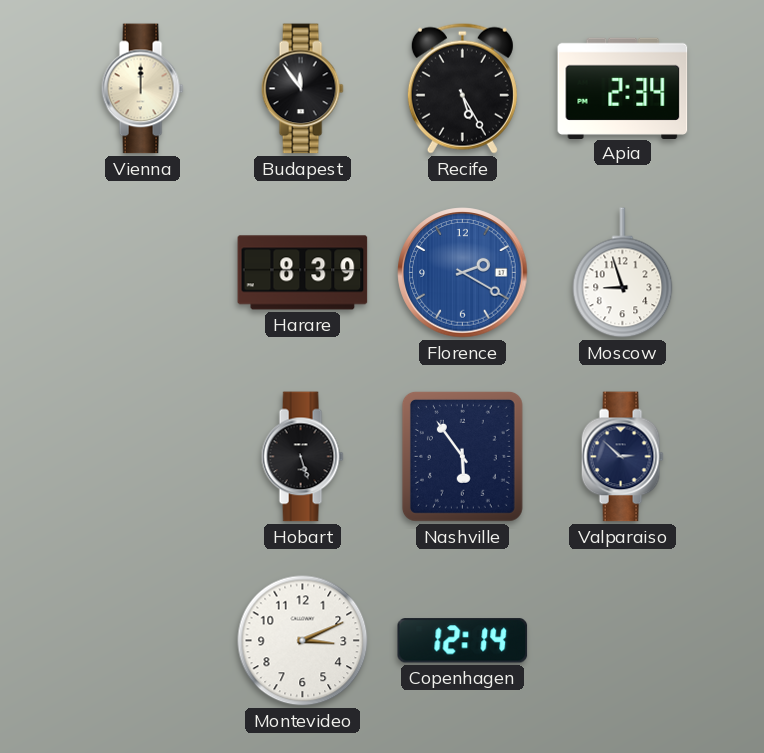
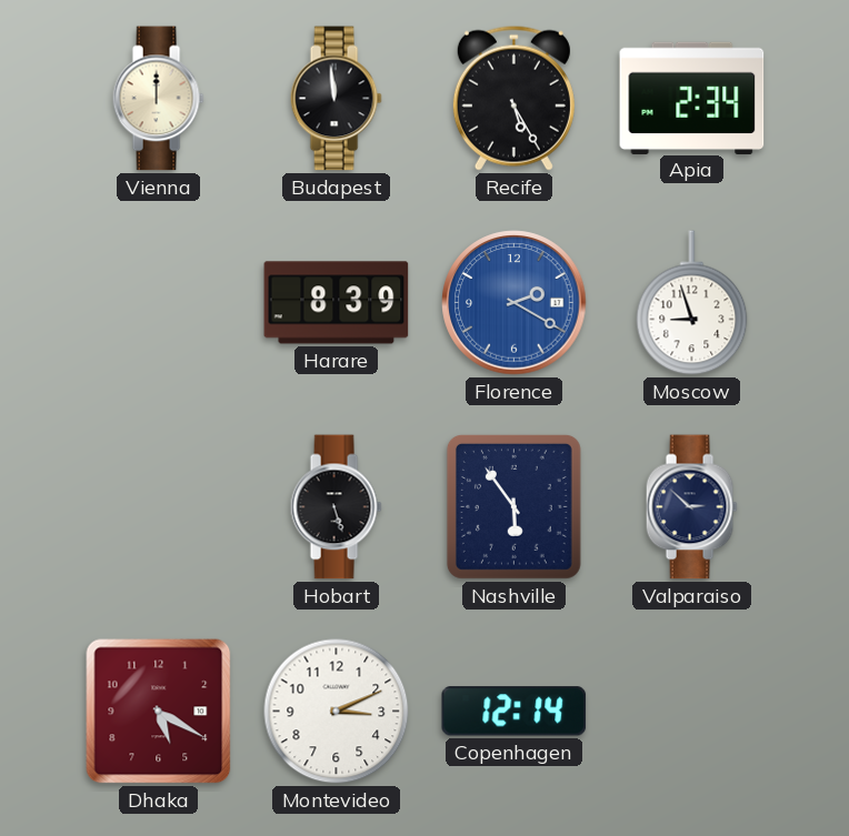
Budapest: 11:54 -> 11:59 (336, 99)
Dhaka: none -> 5:20 (159, 712)
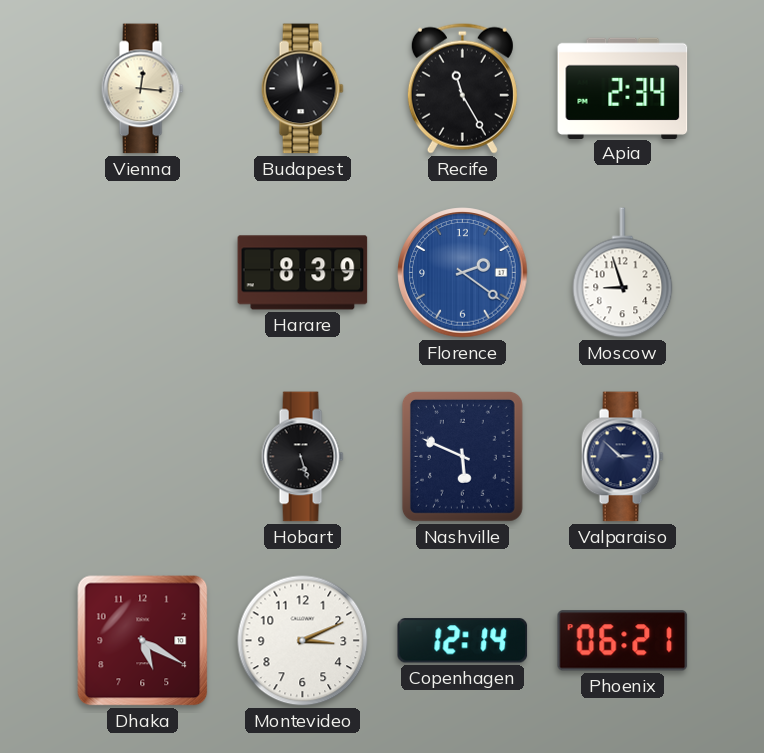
Vienna: 12:00 -> 12:16 (142, 89)
Recife: 5:25 -> 11:25 (462, 88)
Florence: 2:20 -> 2:21 (463, 273)
Nashville: 5:54 -> 5:49 (462, 456)
Phoenix: none -> 06:21 (623, 641)
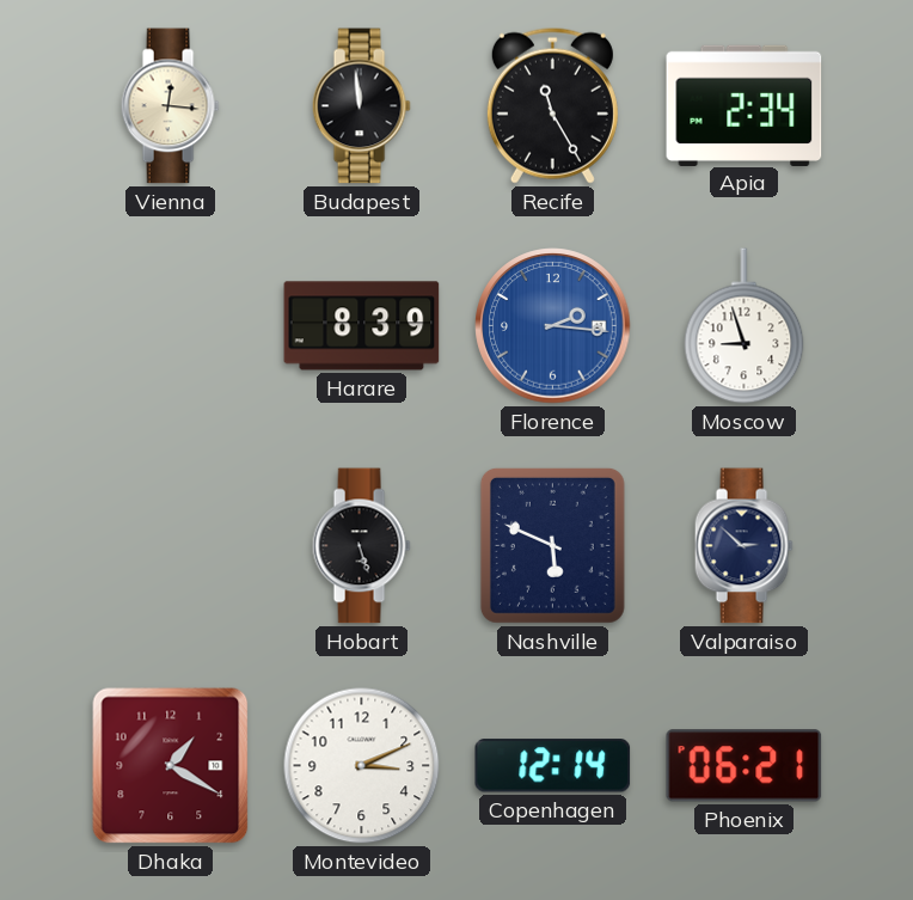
Florence: 2:21 -> 2:16 (553, 326)
Dhaka: 5:20 -> 1:20 (171, 766)
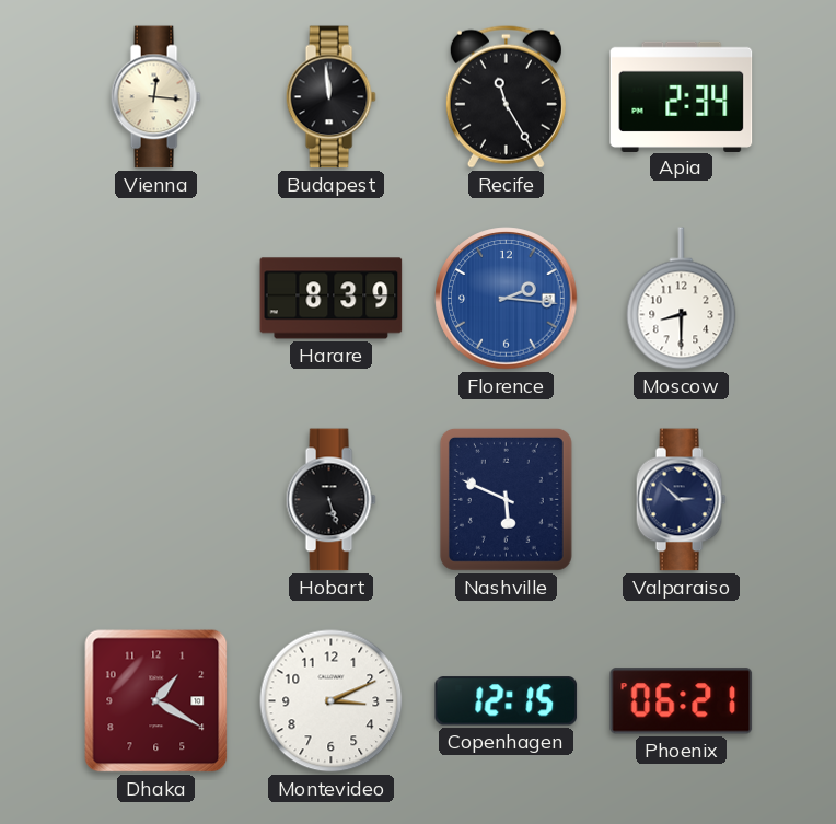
Moscow: 8:57 -> 8:30 (682, 299)
Copenhagen: 12:14 -> 12:15 (507, 701)
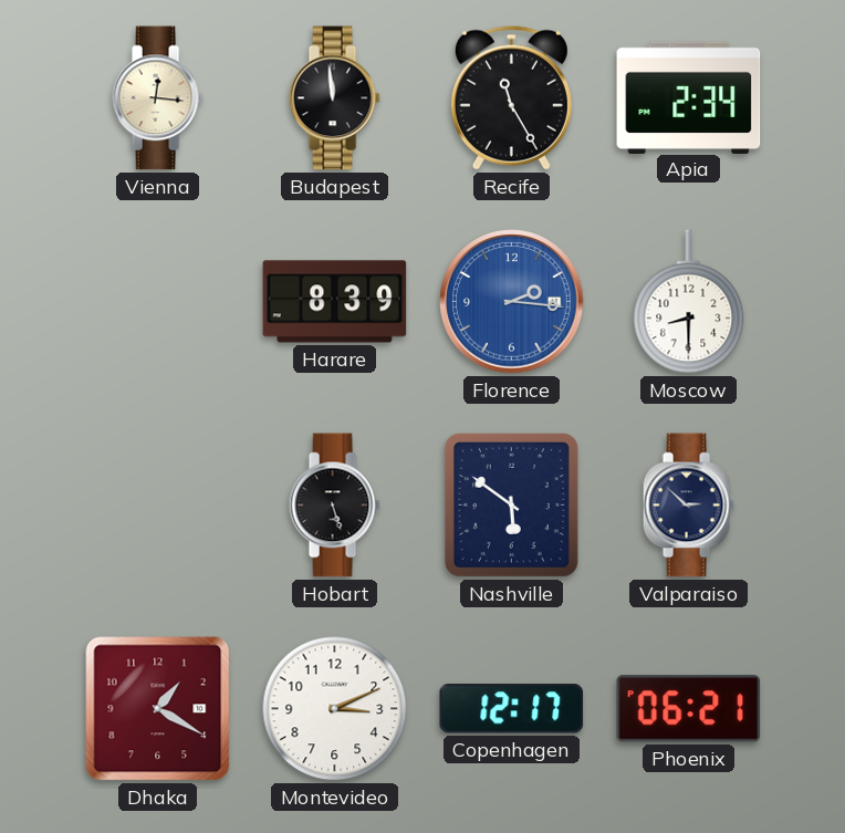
Nashville: 5:49 -> 5:51 (511, 504)
Copenhagen: 12:15 -> 12:17 (512, 709)
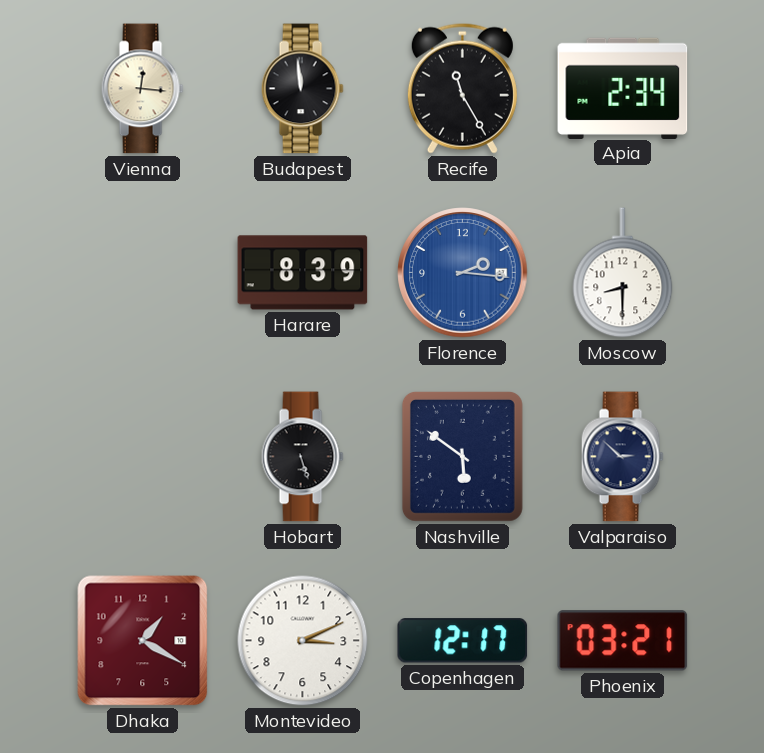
Phoenix: 06:21 -> 03:21 (623, 641)
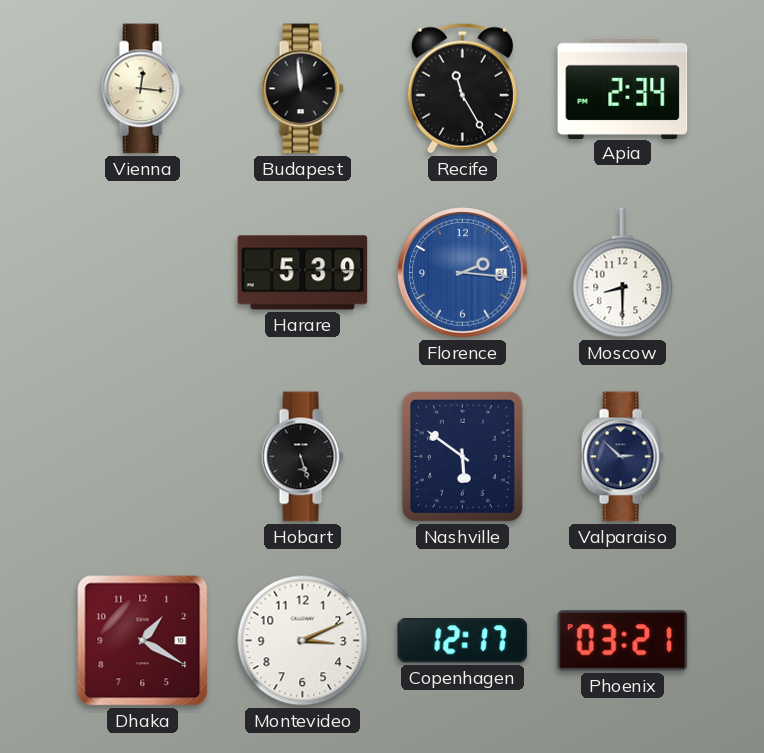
Harare: 8:39 -> 5:39 (303, 273)
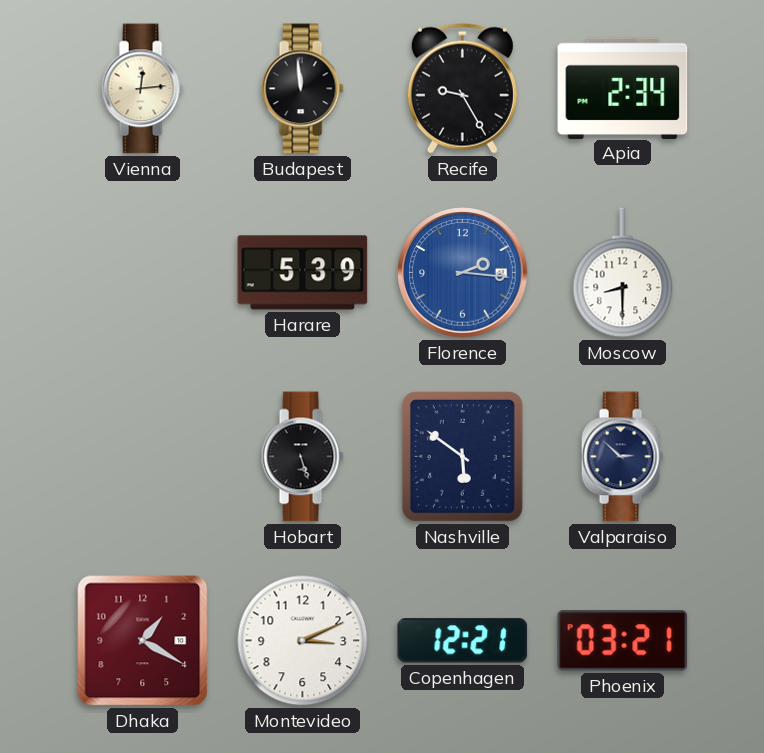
Vienna: 12:16 -> 12:14 (142, 89)
Recife: 11:25 -> 9:25 (462, 88)
Copenhagen: 12:17 -> 12:21 (463, 641)
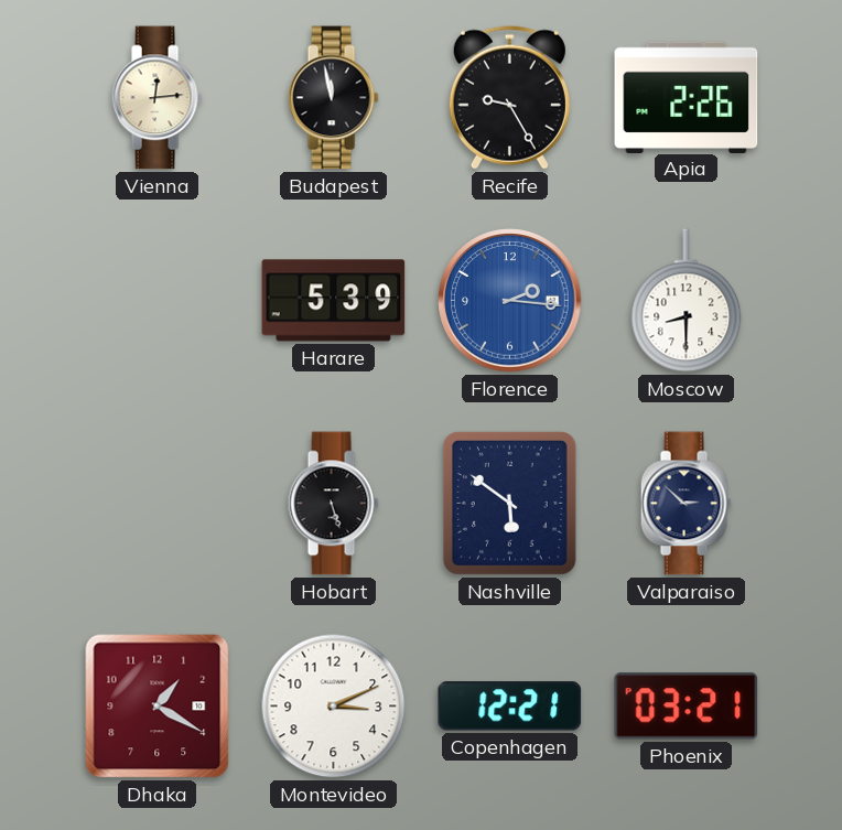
Budapest: 11:59 -> 11:58 (333, 98)
Apia: 2:34 -> 2:26 (687, 97)
